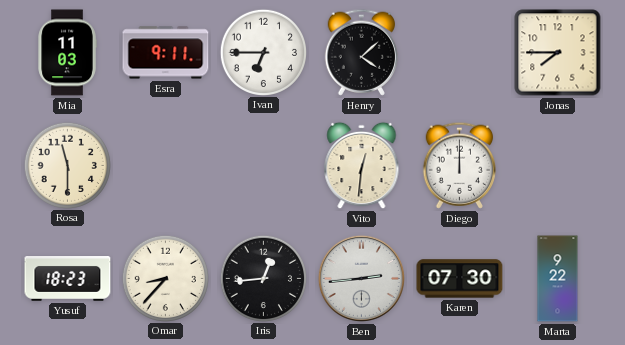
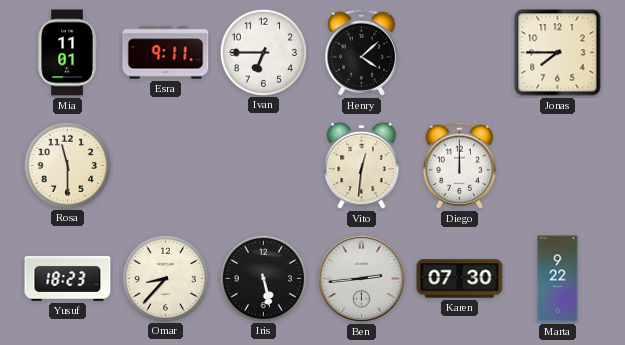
Mia: 11:03 -> 11:01 (67, 53)
Iris: 12:44 -> 5:28 (263, 278)
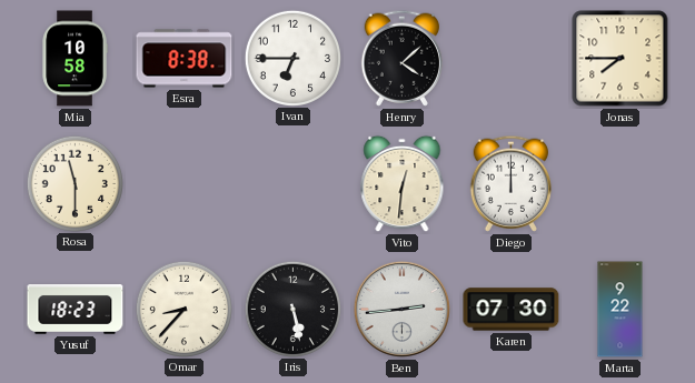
Mia: 11:01 -> 10:58 (75, 59)
Esra: 9:11 -> 8:38 (185, 59)
